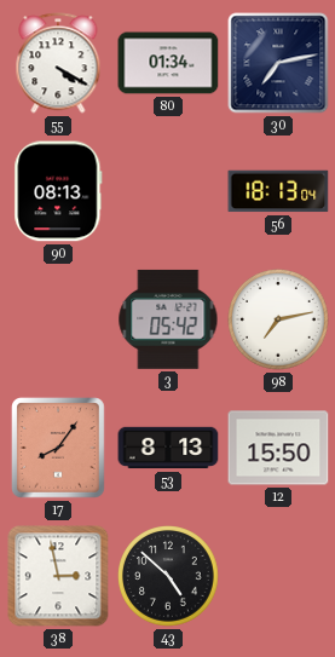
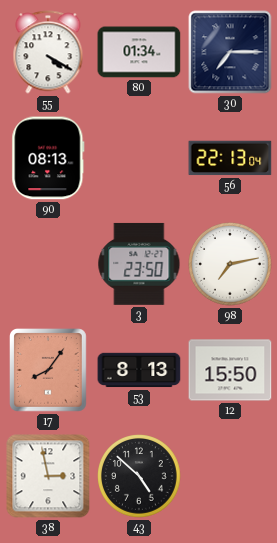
30: 7:13 -> 7:15 (230, 52)
56: 18:13 -> 22:13 (230, 158)
3: 05:42 -> 23:50 (139, 264)
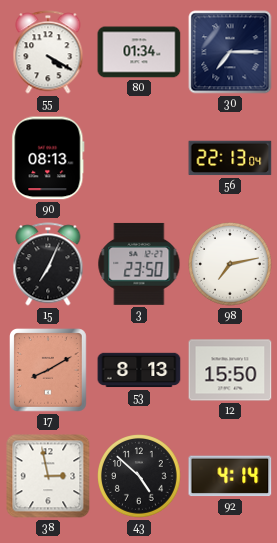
15: none -> 7:04 (48, 264)
17: 8:06 -> 8:10 (49, 371)
92: none -> 4:14 (230, 476)
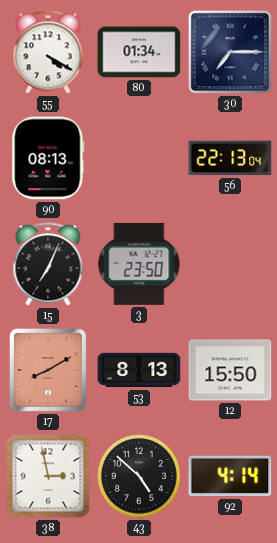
98: 7:13 -> none (231, 265)
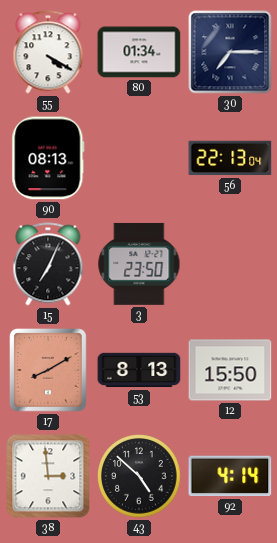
38: 2:58 -> 2:59 (48, 476)
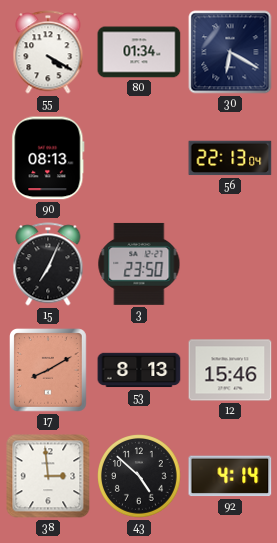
30: 7:15 -> 6:20 (230, 52)
12: 15:50 -> 15:46 (230, 370)
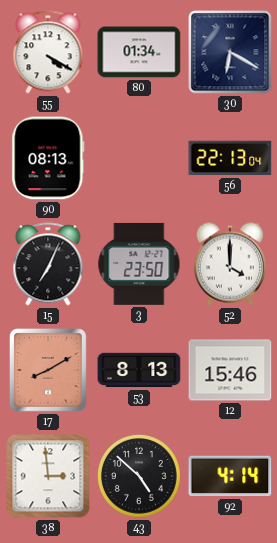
52: none -> 4:00 (230, 264)
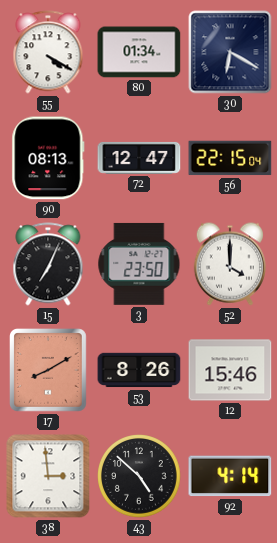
72: none -> 12:47 (139, 158)
56: 22:13 -> 22:15 (230, 158)
53: 8:13 -> 8:26 (139, 370)
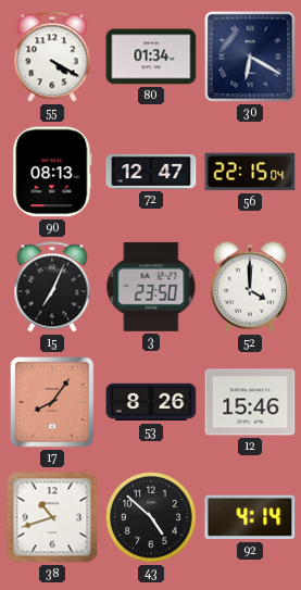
17: 8:10 -> 8:06 (53, 403)
38: 2:59 -> 10:42 (52, 517)
